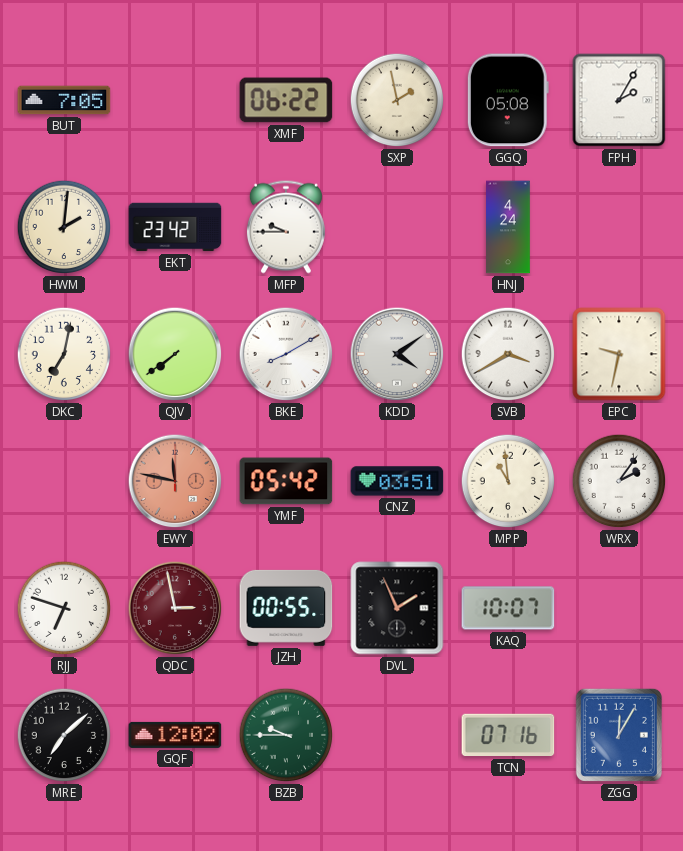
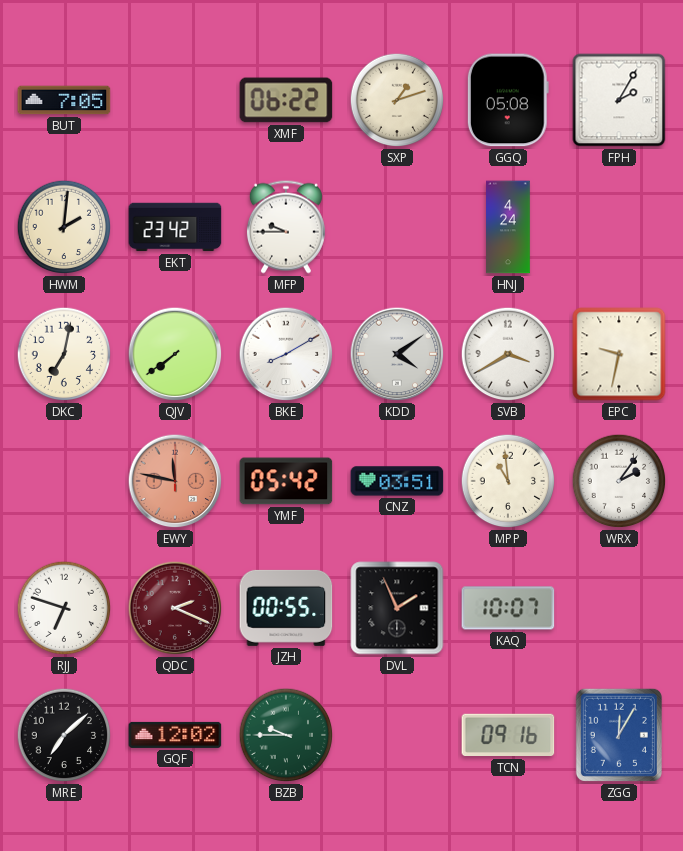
SXP: 1:58 -> 1:12 (397, 100)
QDC: 2:58 -> 2:19 (175, 608)
TCN: 07:16 -> 09:16 (508, 735)
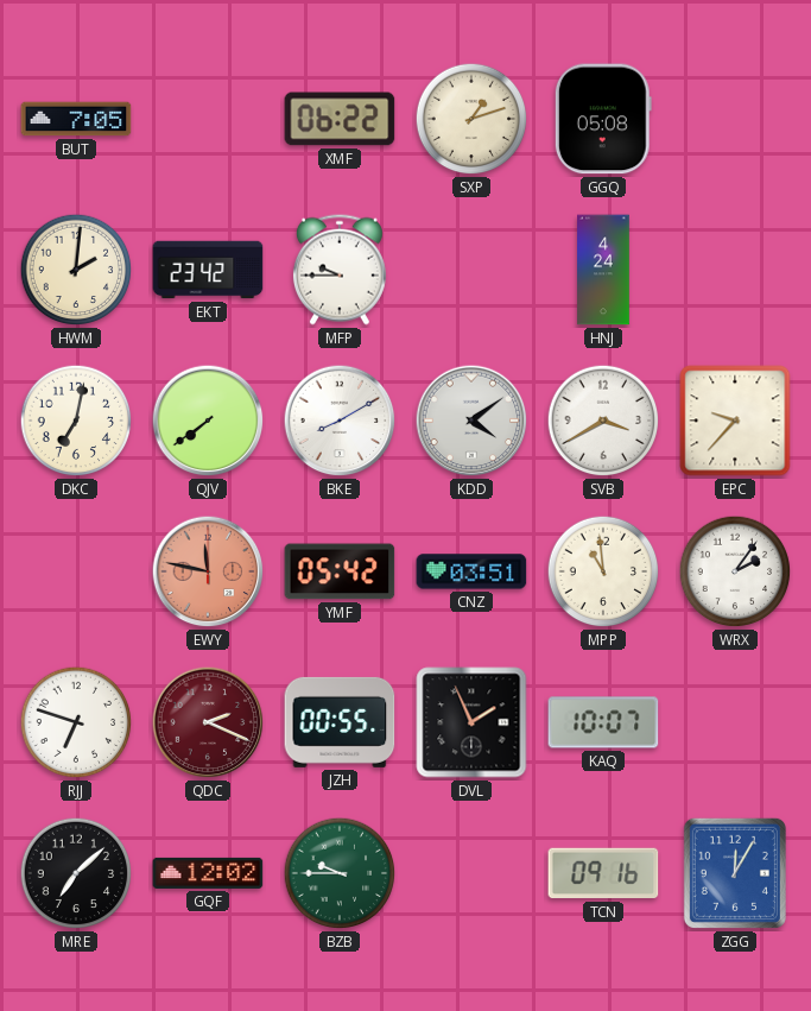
FPH: 2:05 -> none (619, 100)
EPC: 9:32 -> 9:37 (735, 421)
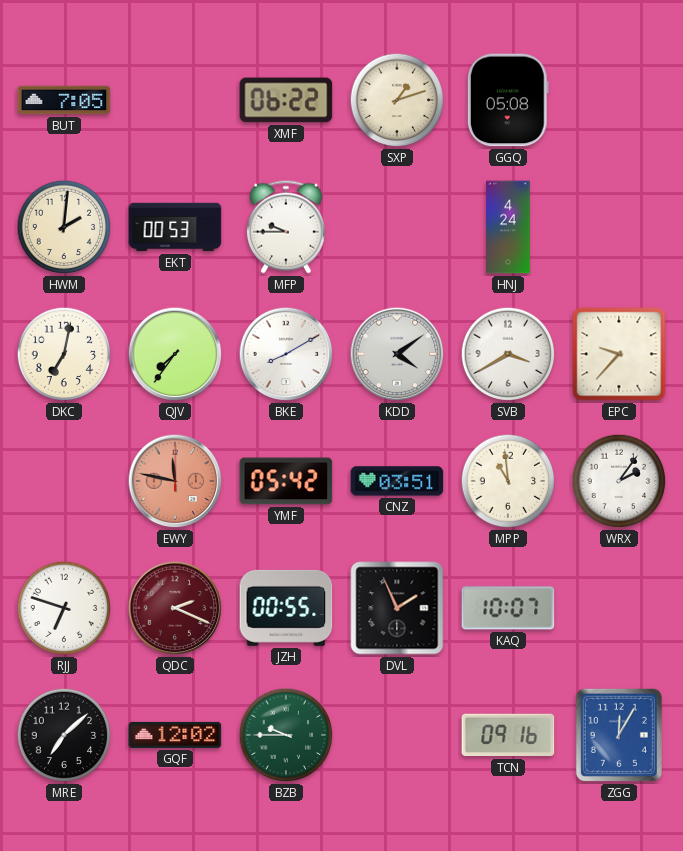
EKT: 23:42 -> 00:53 (175, 227)
QJV: 7:39 -> 7:36 (175, 354)
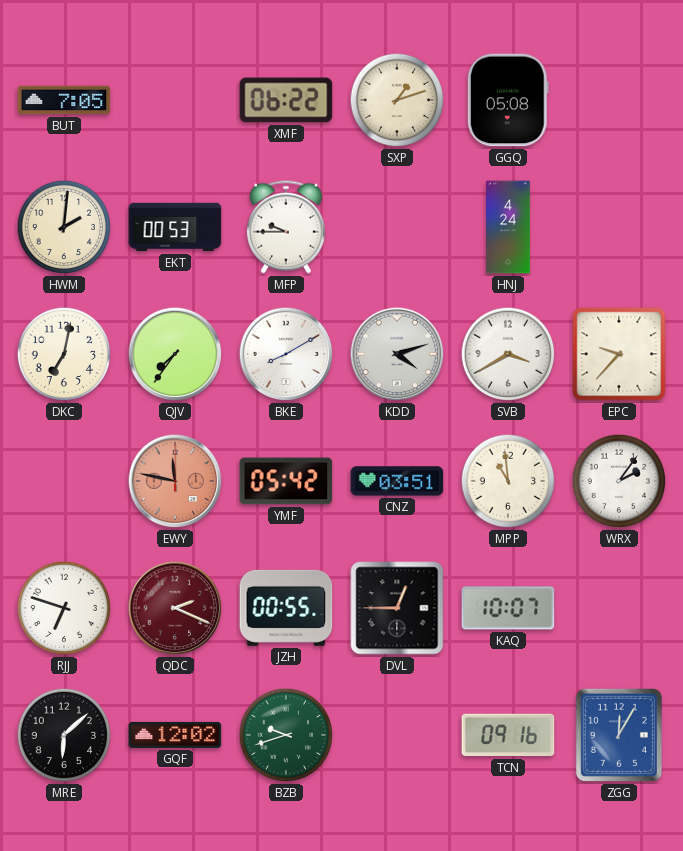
KDD: 4:09 -> 4:12 (397, 354)
DVL: 1:56 -> 12:45 (397, 608)
MRE: 7:08 -> 6:08 (64, 735)
BZB: 9:45 -> 9:42 (286, 735)
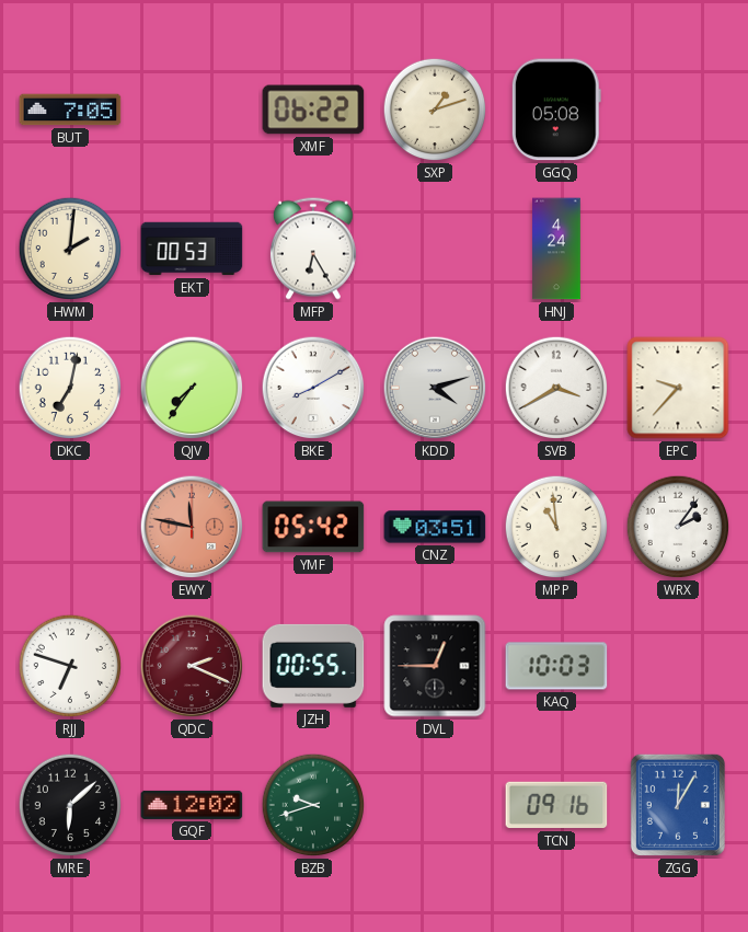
MFP: 9:45 -> 6:25 (313, 249)
KAQ: 10:07 -> 10:03 (556, 666)
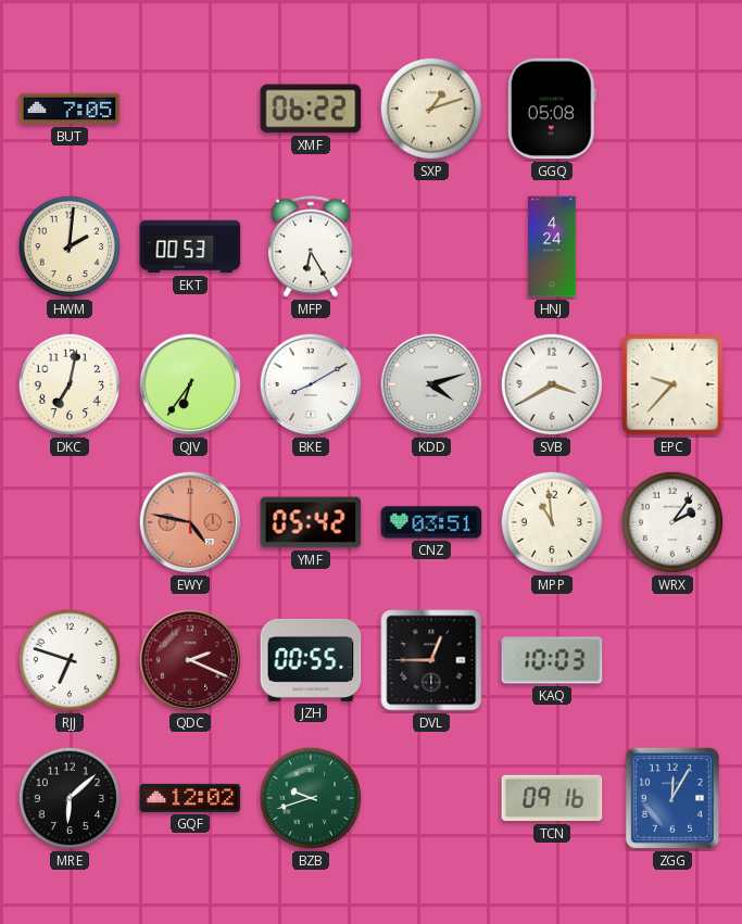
QJV: 7:36 -> 6:36 (190, 384)
EWY: 11:47 -> 4:47 (190, 522)
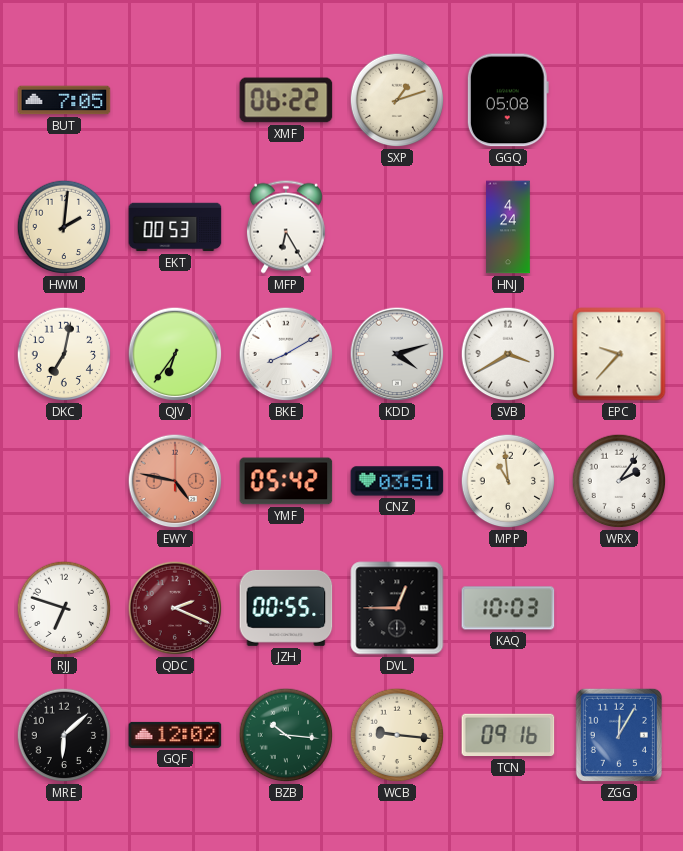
BZB: 9:42 -> 10:16 (286, 735)
WCB: none -> 9:16 (397, 735)
